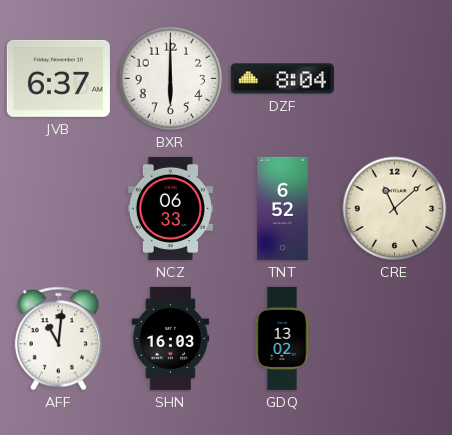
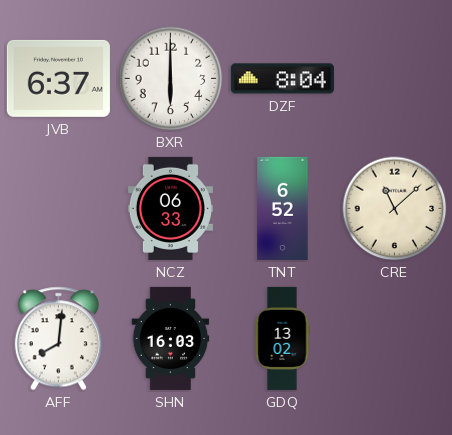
AFF: 11:01 -> 8:01 (58, 339)
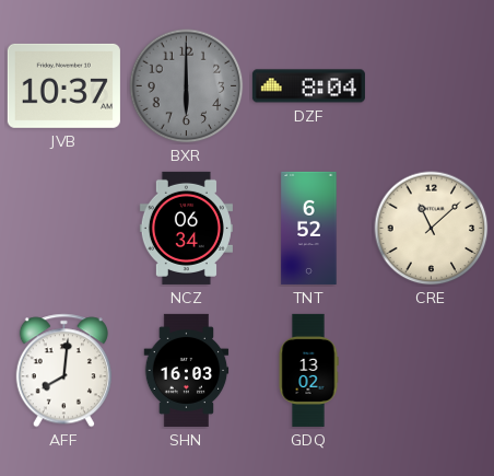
JVB: 6:37 -> 10:37 (63, 85)
BXR dial: white -> grey (187, 86)
NCZ: 06:33 -> 06:34 (186, 228)
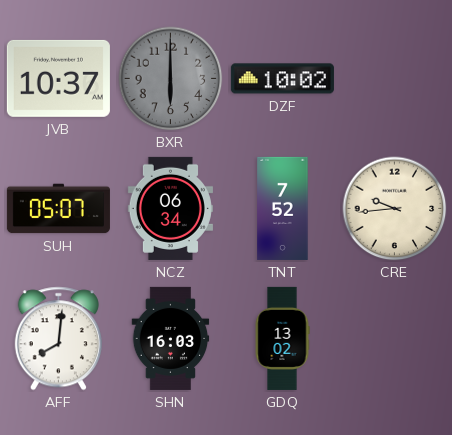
DZF: 8:04 -> 10:02 (282, 79)
SUH: none -> 05:07 (58, 209)
TNT: 6:52 -> 7:52 (283, 208)
CRE: 11:08 -> 9:44 (395, 209)
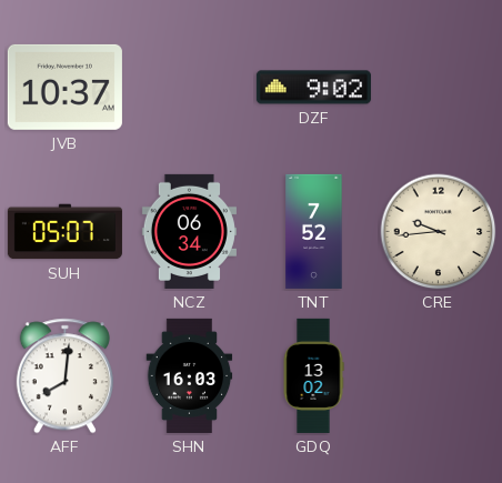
BXR: 6:00 -> none (171, 79)
DZF: 10:02 -> 9:02 (313, 88)
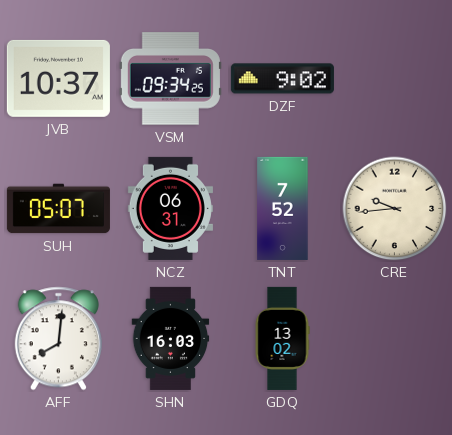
VSM: none -> 09:34 (170, 79)
NCZ: 06:34 -> 06:31 (170, 208)
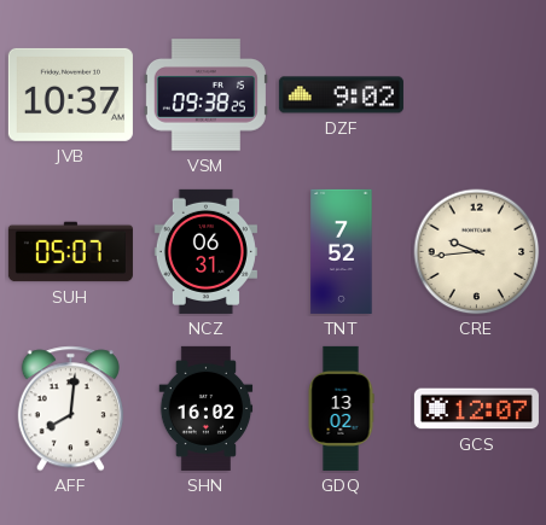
VSM: 09:34 -> 09:38 (205, 95)
SHN: 16:03 -> 16:02 (207, 408)
GCS: none -> 12:07 (476, 409)
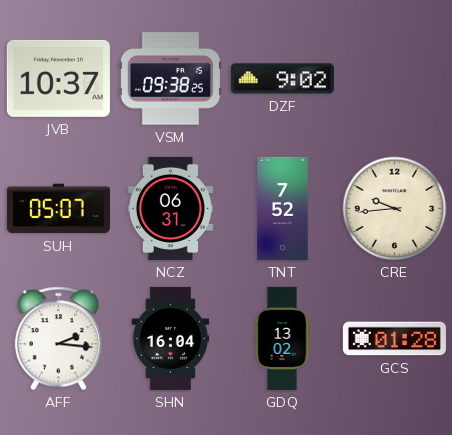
AFF: 8:01 -> 2:16 (58, 339)
SHN: 16:02 -> 16:04 (171, 338)
GCS: 12:07 -> 01:28 (394, 339)
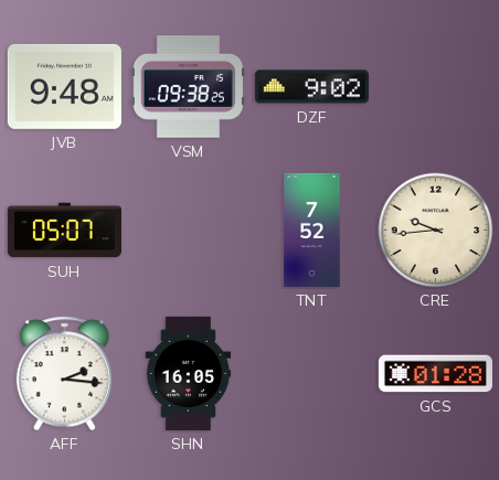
JVB: 10:37 -> 9:48 (64, 86)
NCZ: 06:31 -> none (170, 208)
SHN: 16:04 -> 16:05 (189, 373)
GDQ: 13:02 -> none (282, 338)
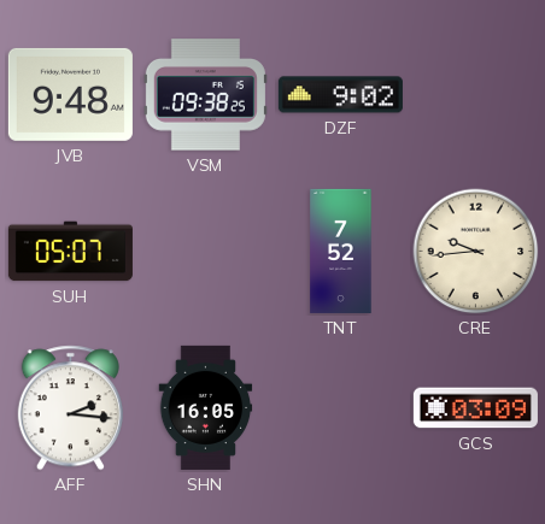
GCS: 01:28 -> 03:09 (475, 408)
